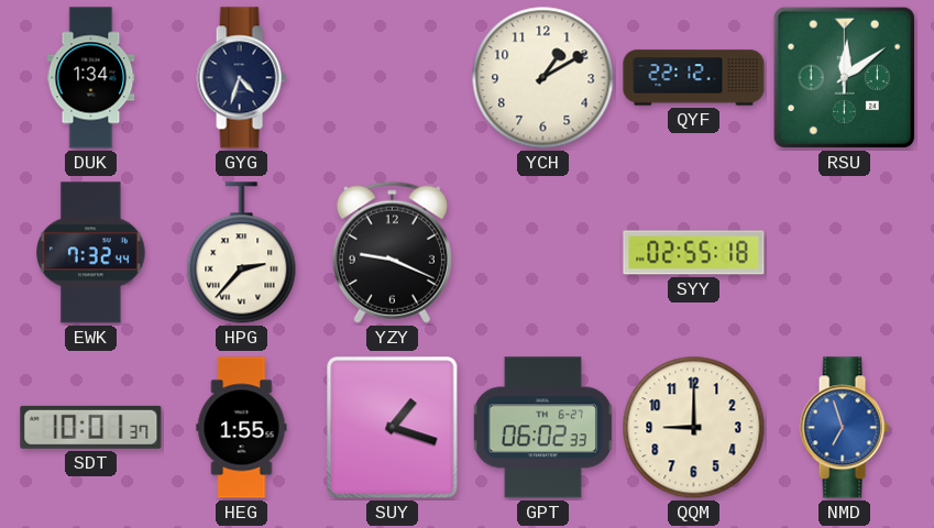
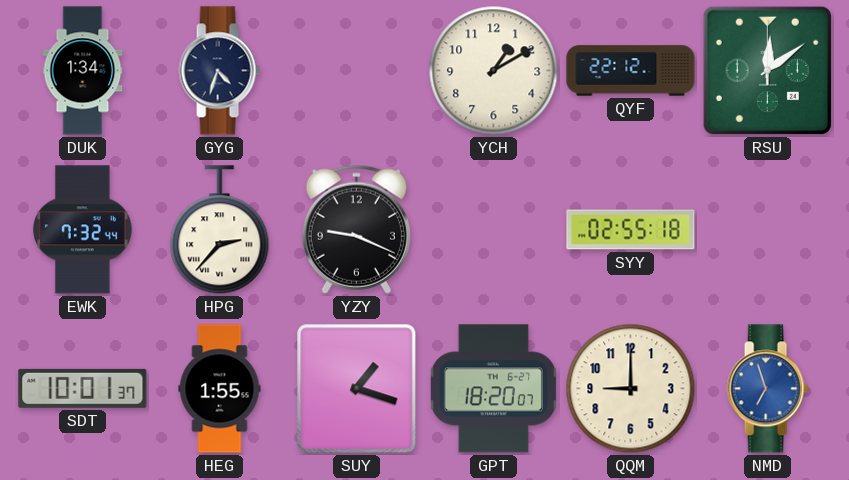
GPT: 06:02 -> 18:20 (493, 389)
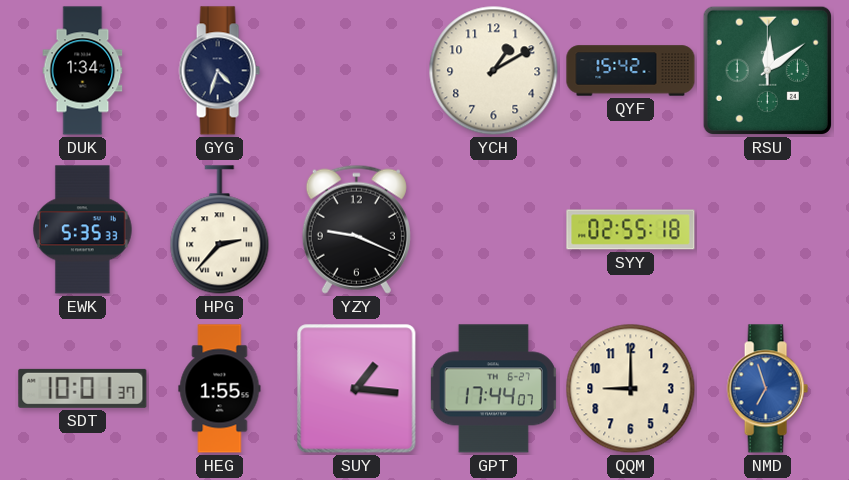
QYF: 22:12 -> 15:42 (631, 71)
EWK: 7:32 -> 5:35 (83, 230)
SUY: 1:18 -> 1:16 (357, 389)
GPT: 18:20 -> 17:44 (493, 389)
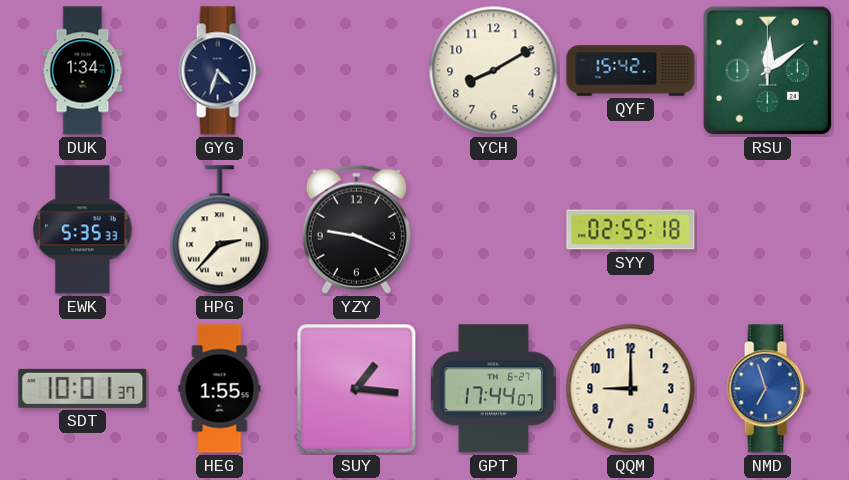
YCH: 1:10 -> 8:10 (494, 71)
